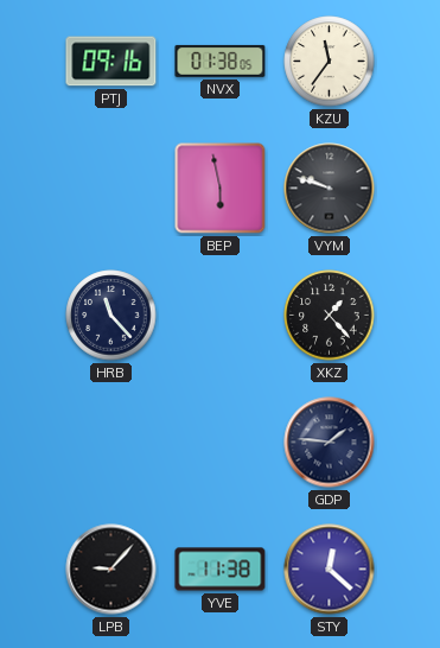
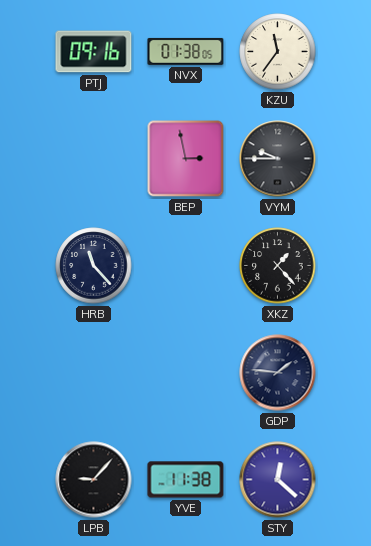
BEP: 5:58 -> 2:58 (186, 159)
VYM: 9:48 -> 9:45 (278, 159)
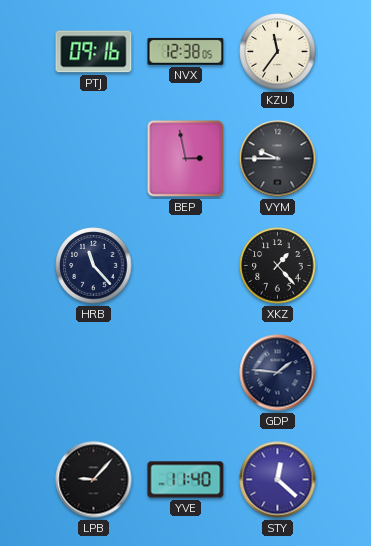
NVX: 01:38 -> 12:38 (186, 51)
YVE: 11:38 -> 11:40 (186, 480)
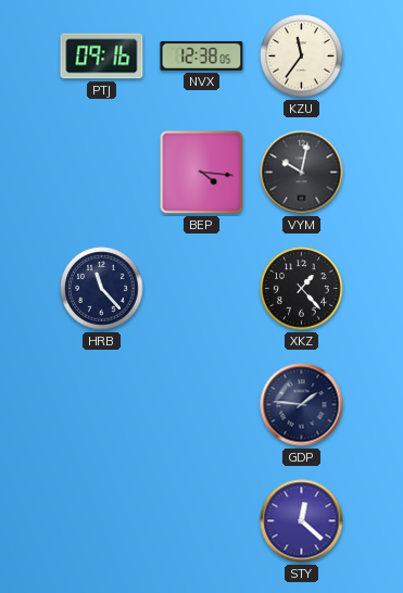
BEP: 2:58 -> 4:16 (202, 173)
VYM: 9:45 -> 10:02 (302, 173)
LPB: 9:07 -> none (94, 480)
YVE: 11:40 -> none (186, 480)
